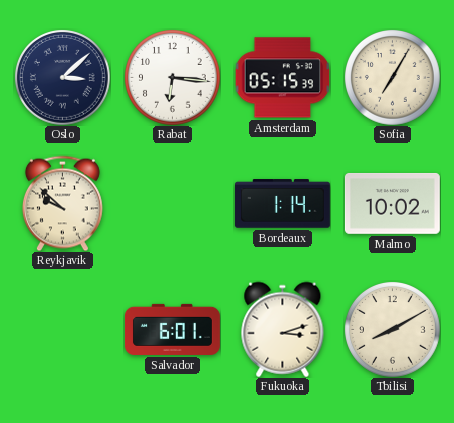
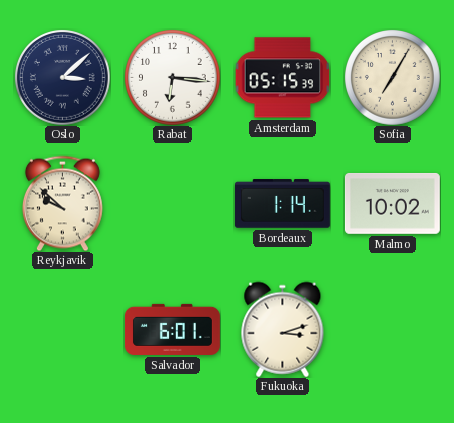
Tbilisi: 8:10 -> none (393, 330)
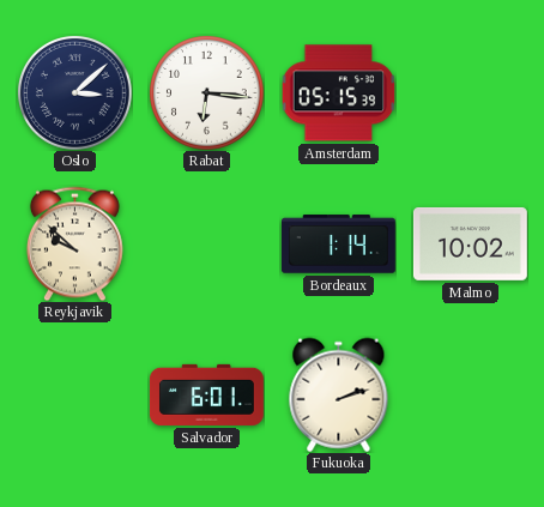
Sofia: 7:05 -> none (393, 78)
Fukuoka: 3:12 -> 2:12 (339, 394)
